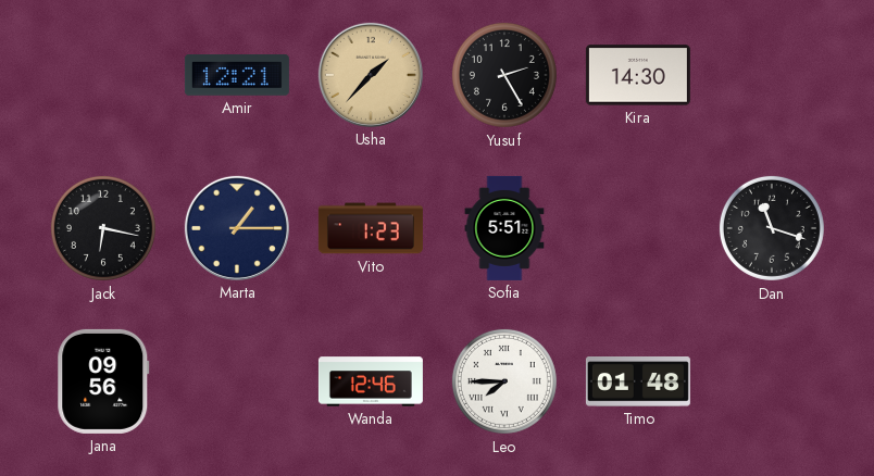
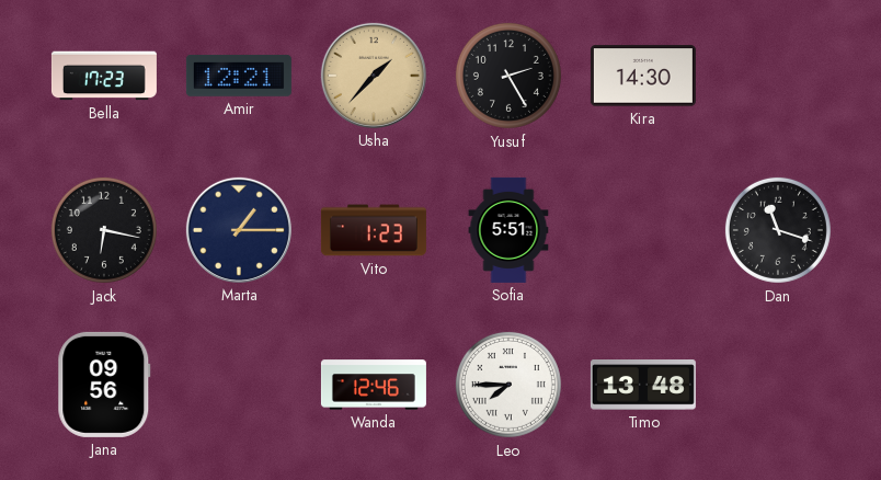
Bella: none -> 17:23 (104, 76)
Timo: 01:48 -> 13:48 (643, 386)
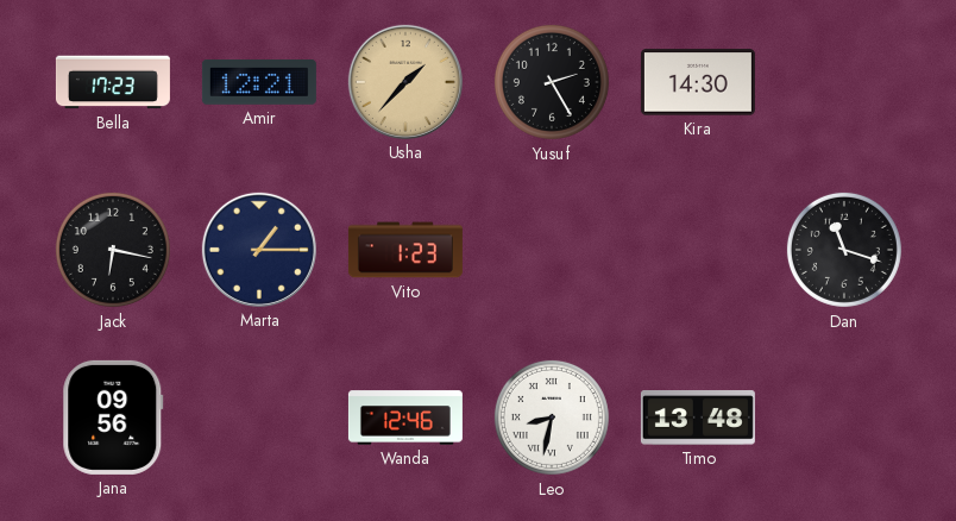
Sofia: 5:51 -> none (508, 230)
Leo: 7:45 -> 8:32 (552, 418)
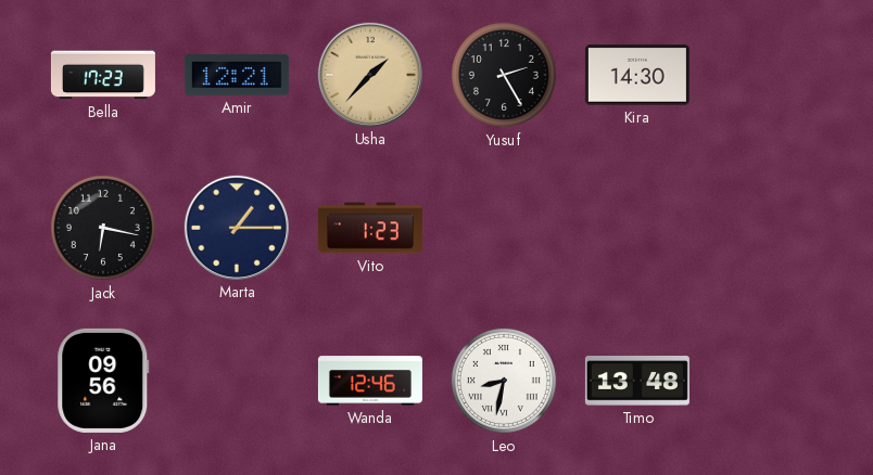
Dan: 11:18 -> none (844, 250)
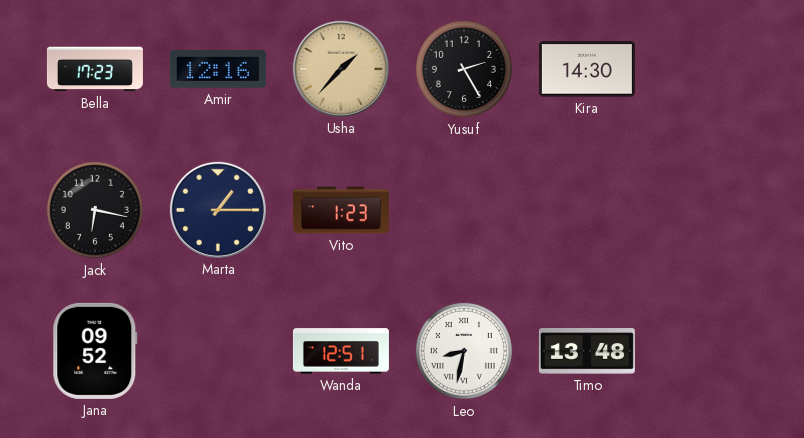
Amir: 12:21 -> 12:16 (218, 70)
Jana: 09:56 -> 09:52 (95, 351)
Wanda: 12:46 -> 12:51 (341, 351)
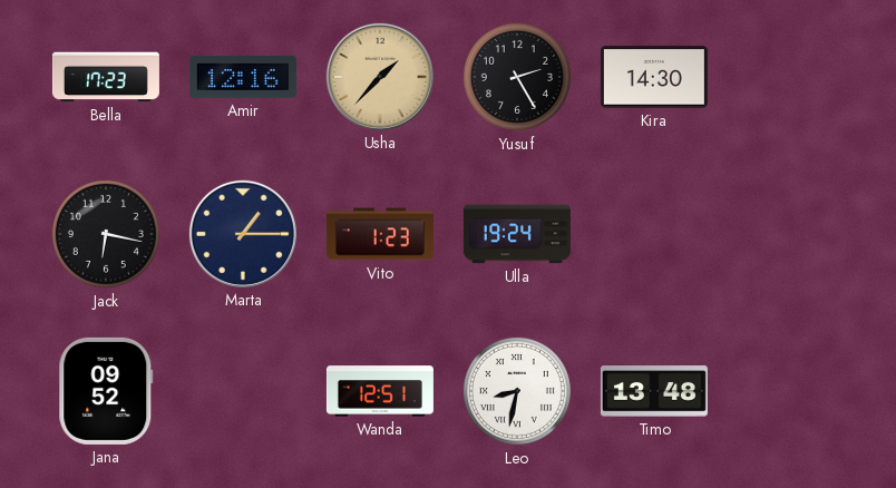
Ulla: none -> 19:24 (517, 234)
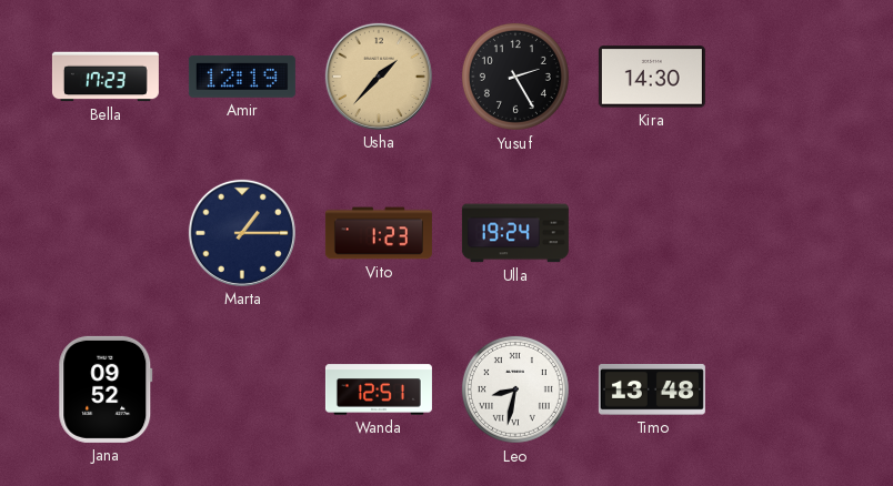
Amir: 12:16 -> 12:19 (242, 78)
Jack: 6:17 -> none (106, 234)
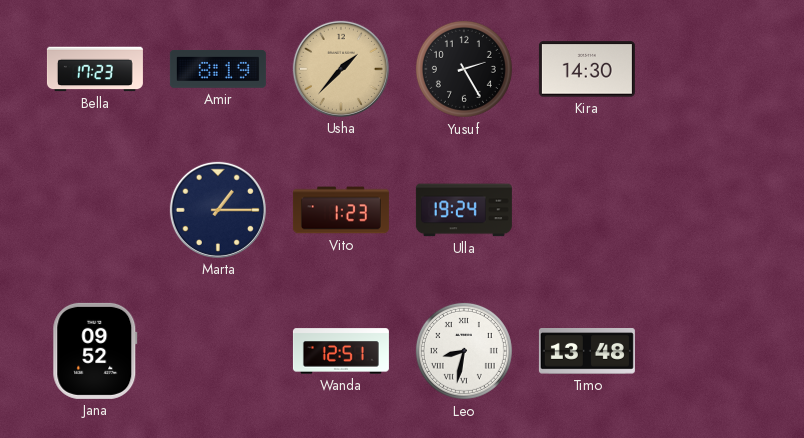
Amir: 12:19 -> 8:19 (218, 70)
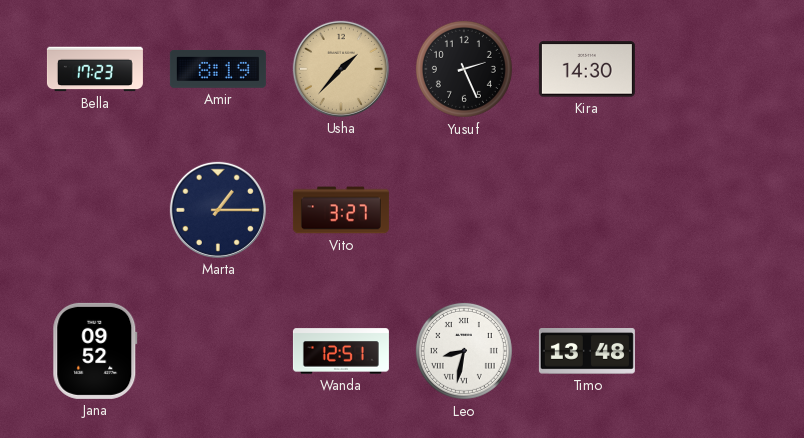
Yusuf: 2:25 -> 2:26 (464, 69)
Vito: 1:23 -> 3:27 (341, 210)
Ulla: 19:24 -> none (464, 210)
